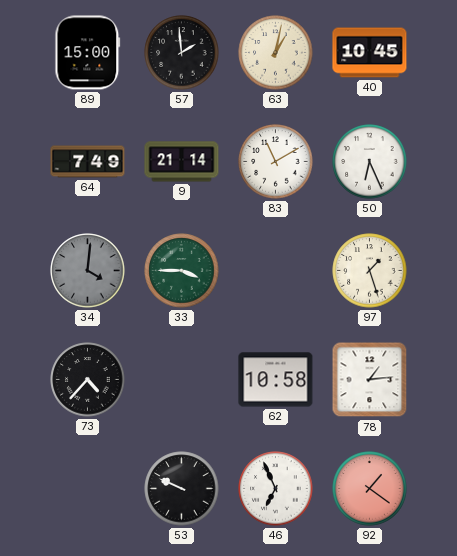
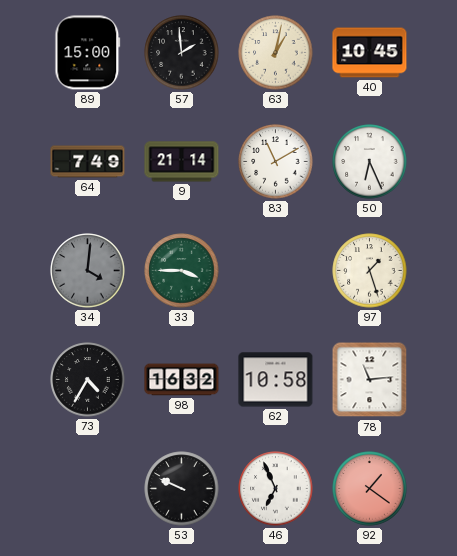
73: 4:37 -> 4:35 (88, 380)
98: none -> 16:32 (182, 380)
78: 1:14 -> 11:14 (370, 380)
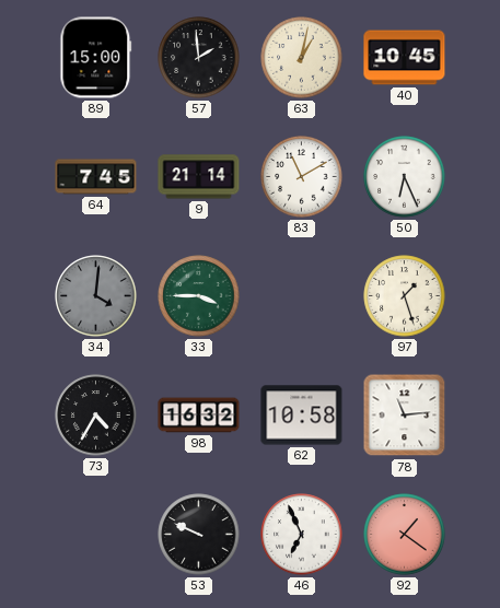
64: 7:49 -> 7:45 (96, 177)
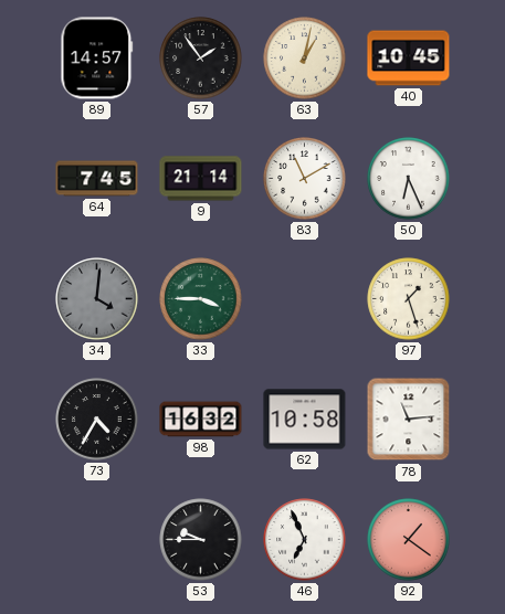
89: 15:00 -> 14:57 (97, 59)
57: 1:59 -> 1:54 (201, 59)
53: 9:49 -> 9:45 (201, 540)
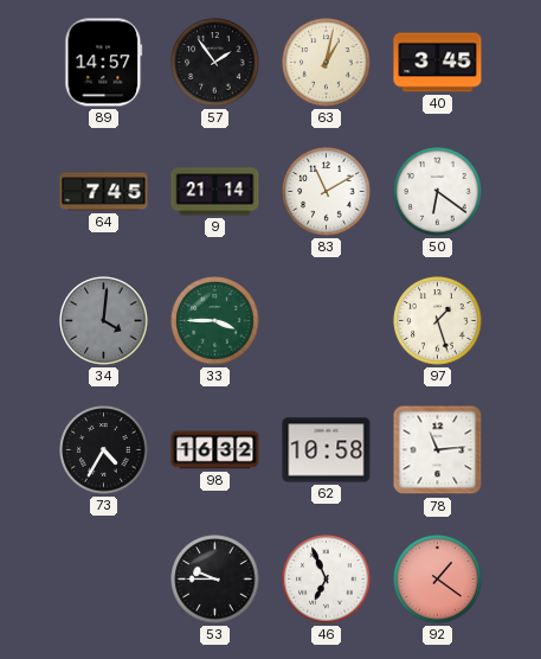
40: 10:45 -> 3:45 (438, 63)
50: 6:26 -> 6:21 (438, 192)
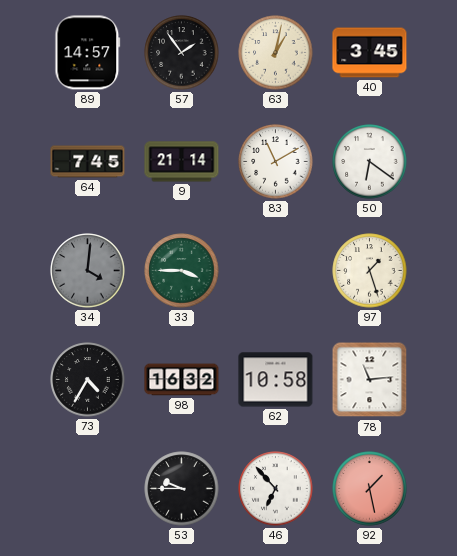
46: 6:56 -> 6:53 (276, 489)
92: 1:21 -> 1:28 (370, 489)
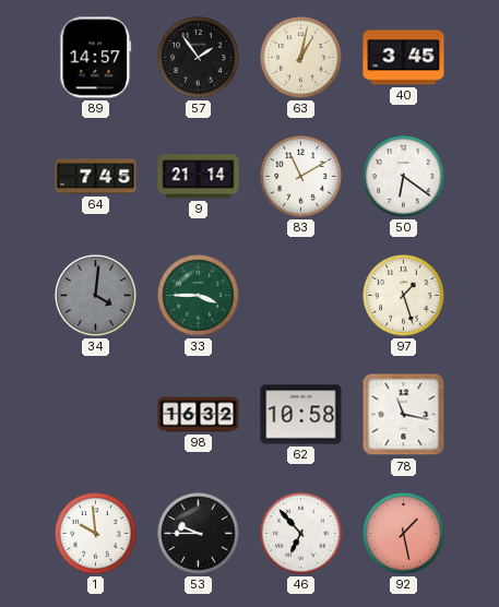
73: 4:35 -> none (88, 380)
78: 11:14 -> 11:17 (404, 415)
1: none -> 9:59 (96, 534)
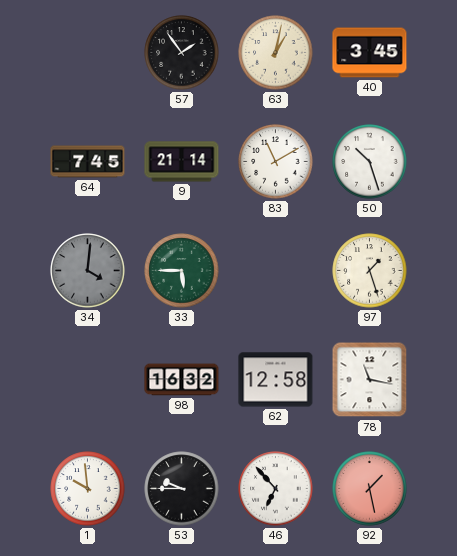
89: 14:57 -> none (96, 58)
50: 6:21 -> 10:27 (370, 162)
33: 3:45 -> 5:45 (182, 271)
62: 10:58 -> 12:58 (276, 380)
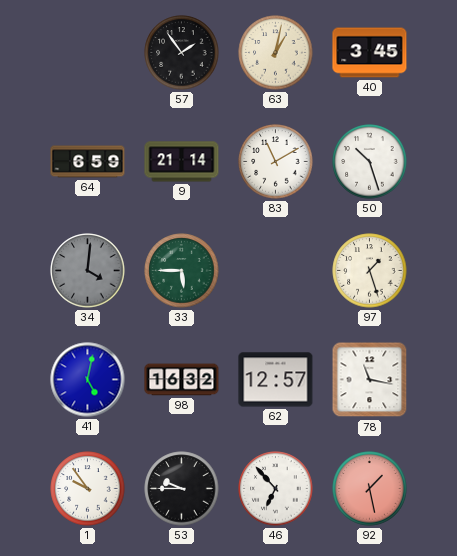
64: 7:45 -> 6:59 (88, 162)
41: none -> 5:02 (88, 380)
62: 12:58 -> 12:57 (276, 380)
1: 9:59 -> 9:54 (88, 489)
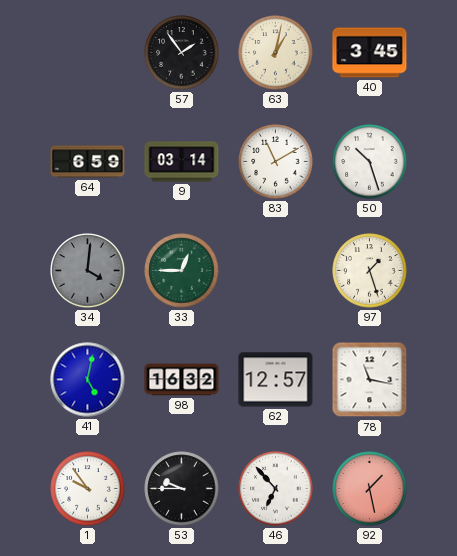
9: 21:14 -> 03:14 (182, 162)
33: 5:45 -> 12:45 (182, 271)
